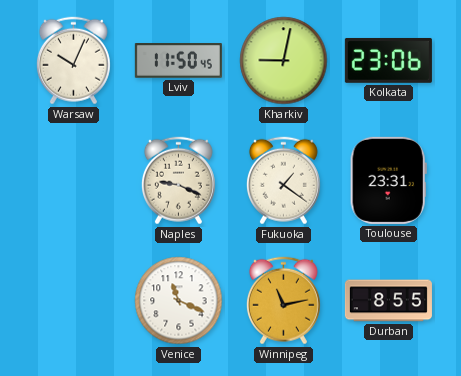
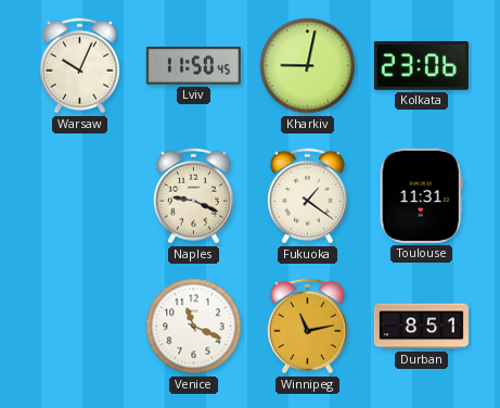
Toulouse: 23:31 -> 11:31 (421, 195)
Durban: 8:55 -> 8:51 (421, 327)
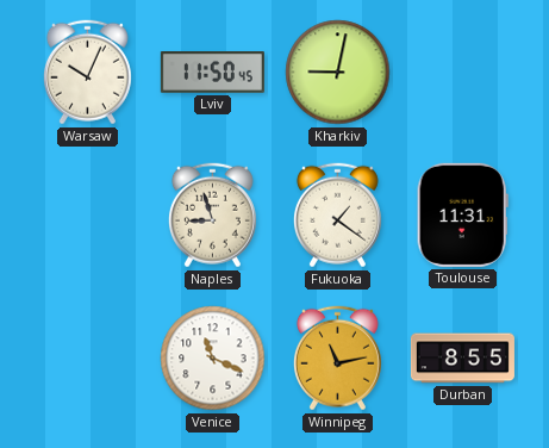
Kolkata: 23:06 -> none (421, 65)
Naples: 9:19 -> 8:57 (212, 216)
Durban: 8:51 -> 8:55 (462, 359)
